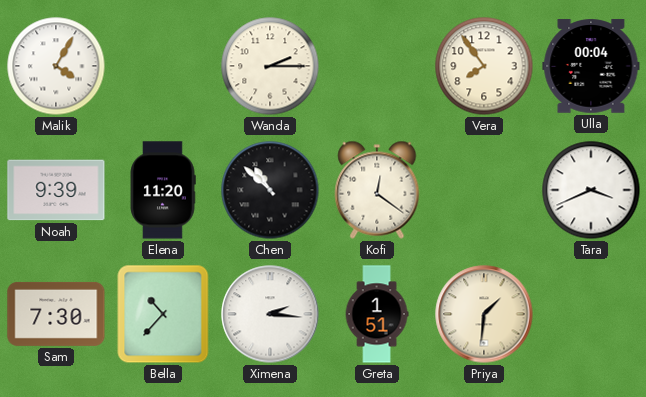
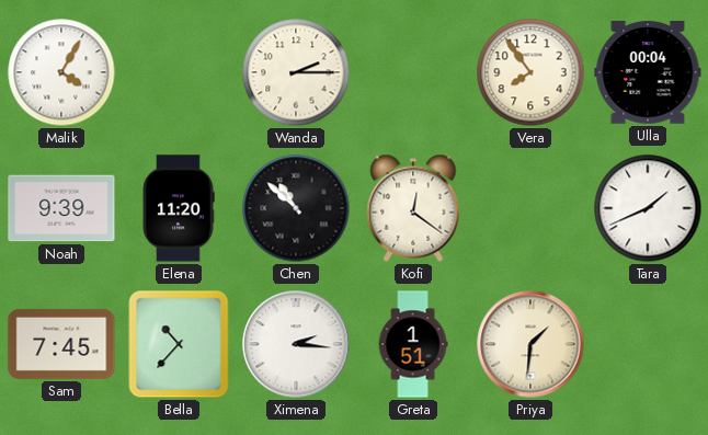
Tara: 3:41 -> 1:41 (648, 208)
Sam: 7:30 -> 7:45 (61, 344)
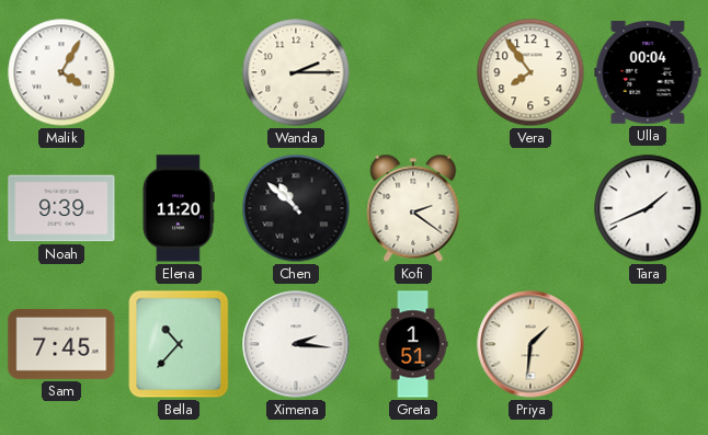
Kofi: 12:21 -> 2:21 (413, 208)
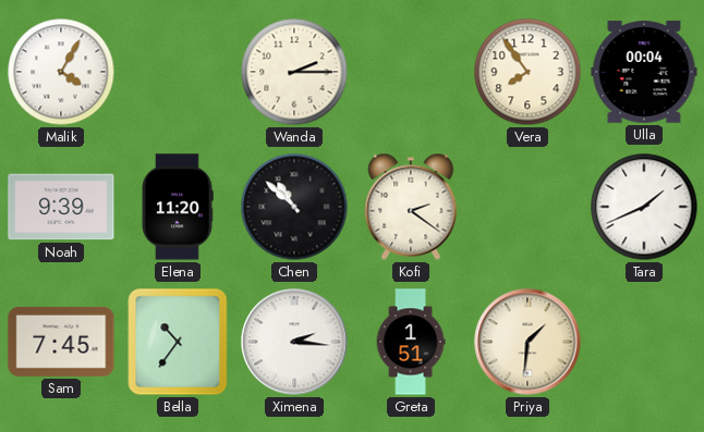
Bella: 10:37 -> 10:36 (178, 342)
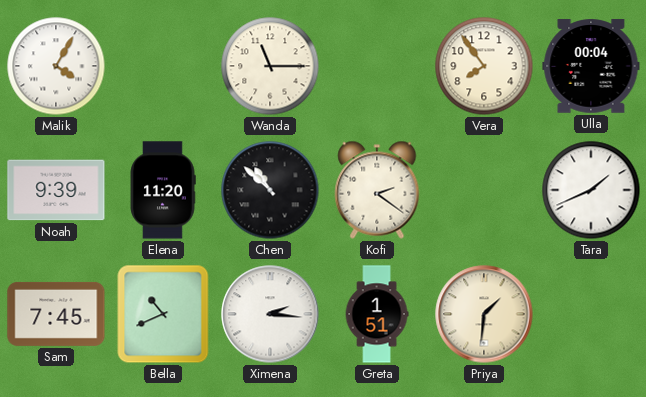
Wanda: 2:15 -> 11:15 (270, 66)
Bella: 10:36 -> 10:41 (163, 314)
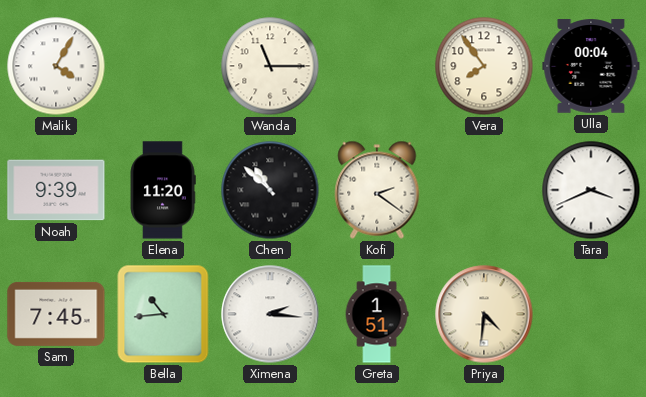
Tara: 1:41 -> 3:41 (591, 190)
Bella: 10:41 -> 10:44 (163, 314)
Priya: 1:31 -> 4:31 (484, 314)
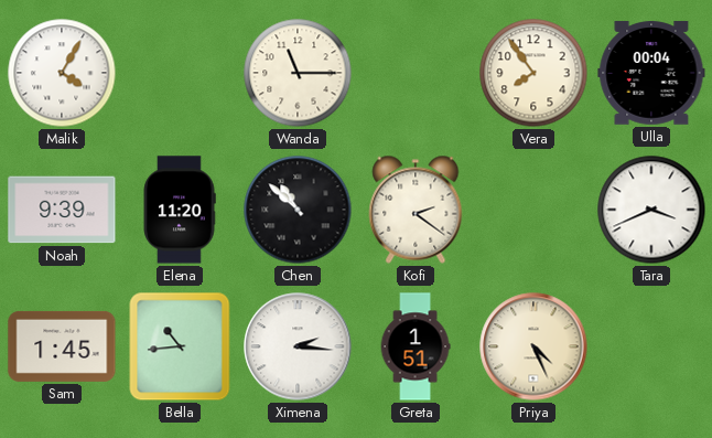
Sam: 7:45 -> 1:45 (62, 346)
Priya: 4:31 -> 4:26 (533, 346)
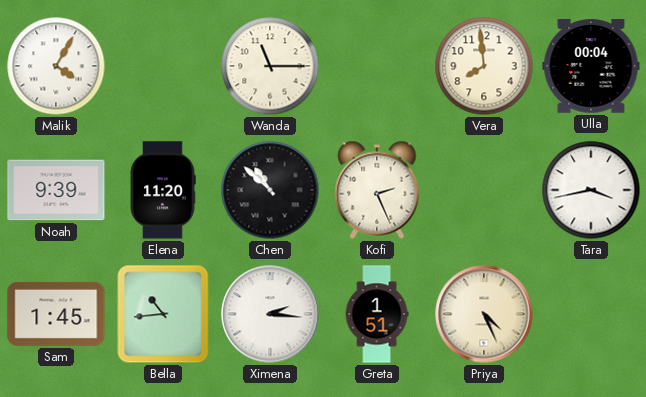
Vera: 7:54 -> 7:59 (484, 66)
Kofi: 2:21 -> 2:26 (377, 190)
Tara: 3:41 -> 3:43 (591, 190)
